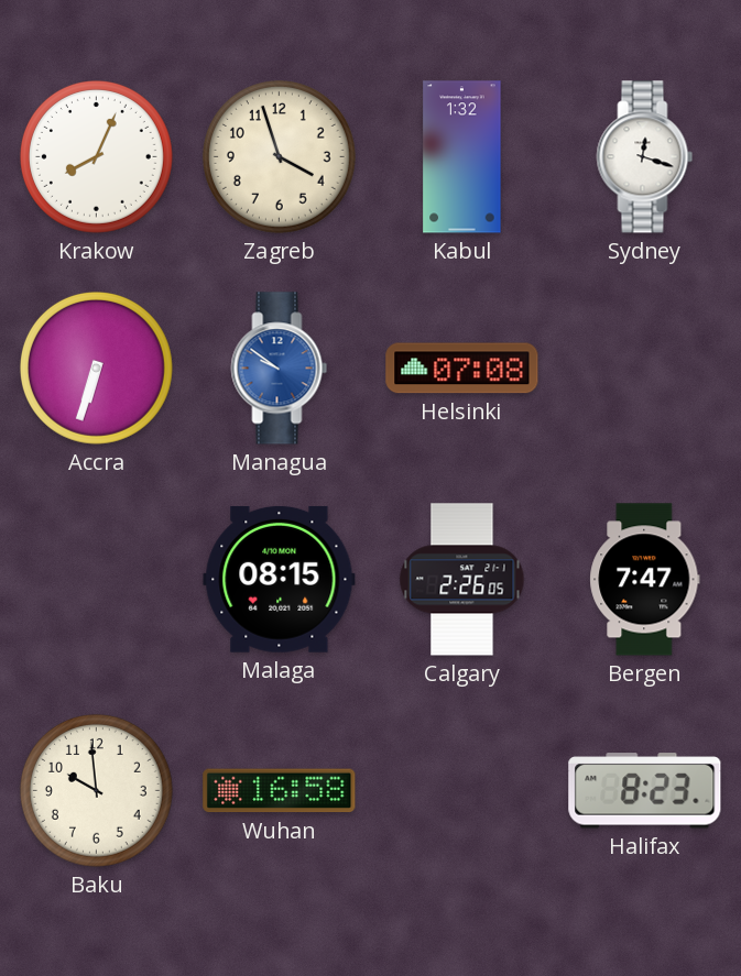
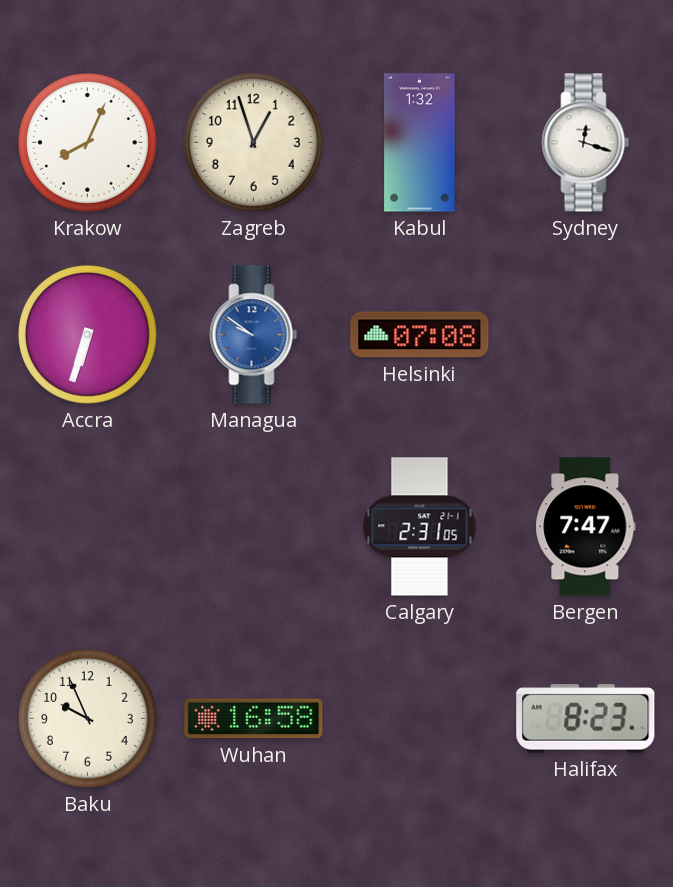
Zagreb: 3:57 -> 12:57 (253, 142)
Malaga: 08:15 -> none (280, 579)
Calgary: 2:26 -> 2:31 (420, 527)
Baku: 9:59 -> 9:56 (87, 718)
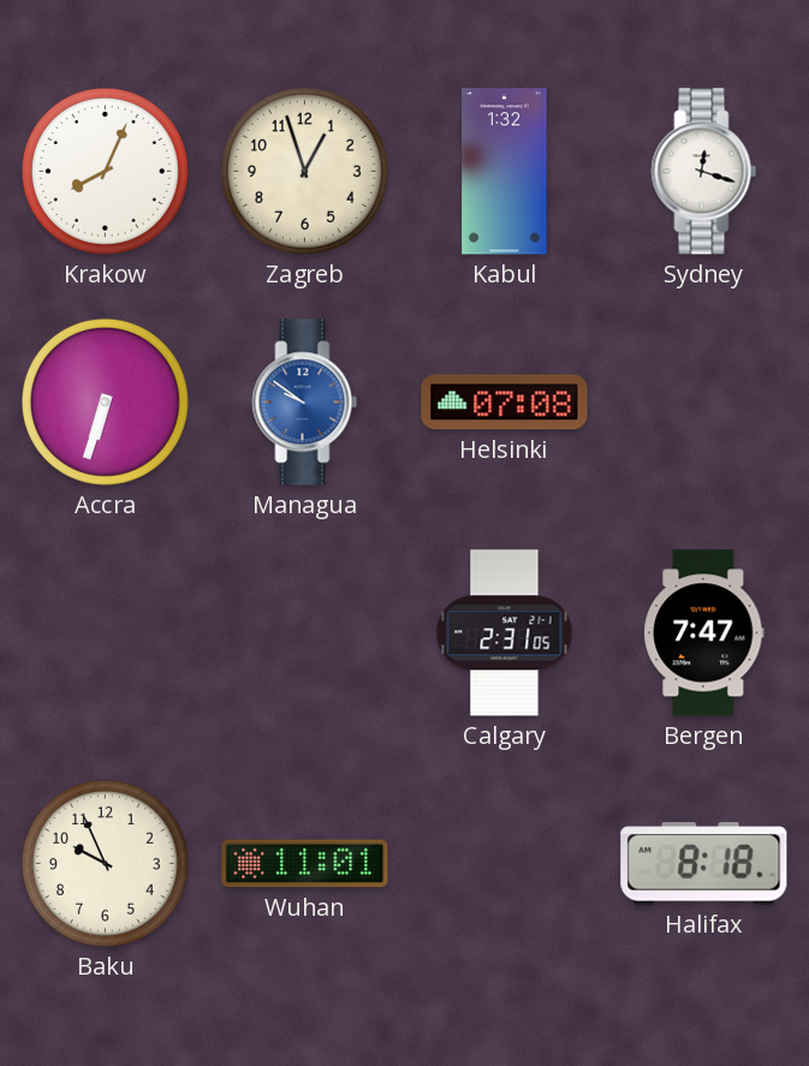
Wuhan: 16:58 -> 11:01 (305, 864)
Halifax: 8:23 -> 8:18 (704, 864)
